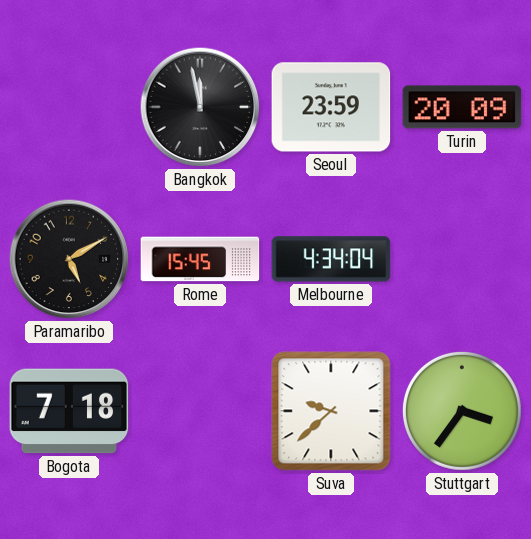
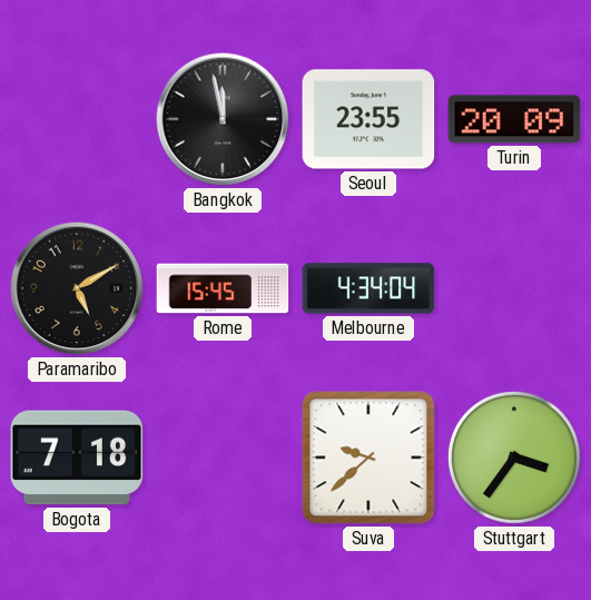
Seoul: 23:59 -> 23:55 (368, 119)
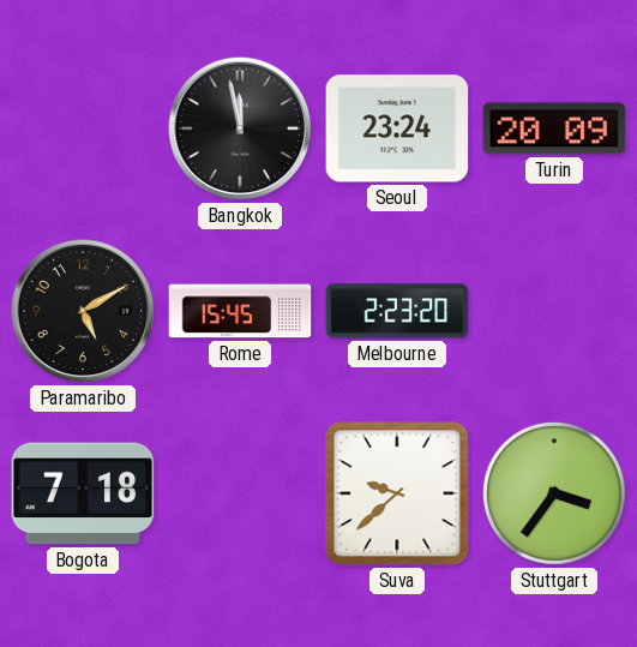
Seoul: 23:55 -> 23:24 (397, 128)
Melbourne: 4:34 -> 2:23 (397, 311)
